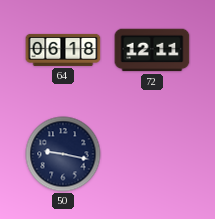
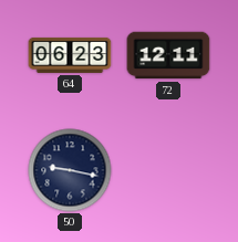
64: 06:18 -> 06:23 (70, 55)
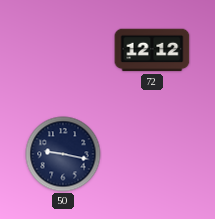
64: 06:23 -> none (70, 55)
72: 12:11 -> 12:12 (152, 50)
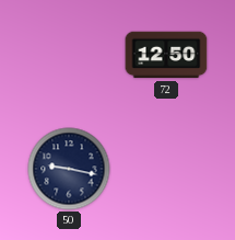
72: 12:12 -> 12:50 (166, 55)
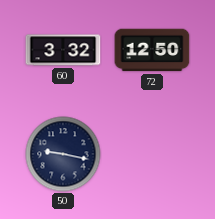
60: none -> 3:32 (63, 50)
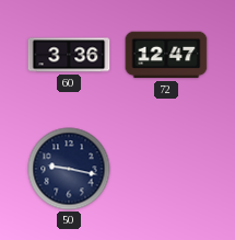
60: 3:32 -> 3:36 (69, 55)
72: 12:50 -> 12:47 (166, 55)
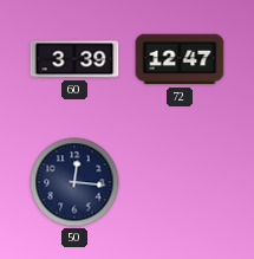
60: 3:36 -> 3:39 (74, 59)
50: 9:17 -> 12:16 (74, 182)
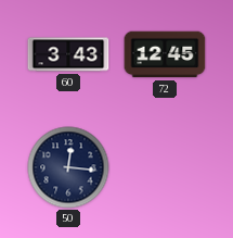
60: 3:39 -> 3:43 (68, 54)
72: 12:47 -> 12:45 (165, 54)
